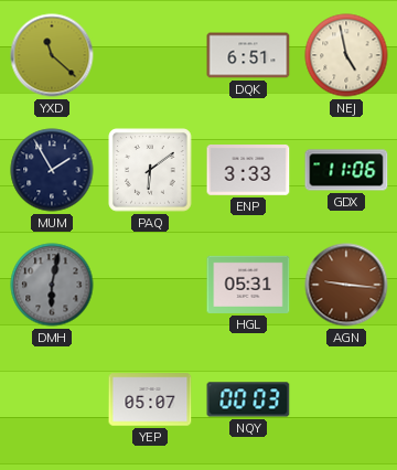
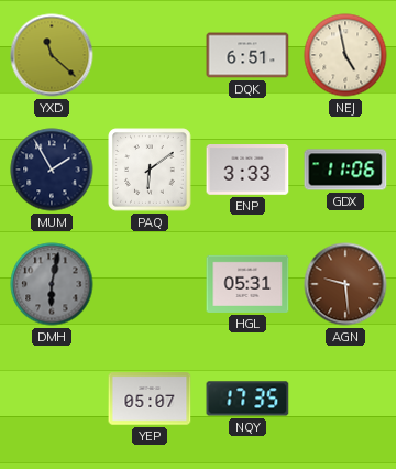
AGN: 9:16 -> 9:29 (345, 284)
NQY: 00:03 -> 17:35 (248, 399)
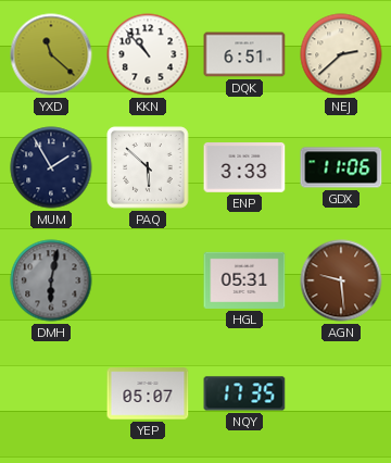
KKN: none -> 10:53 (148, 54)
NEJ: 4:58 -> 2:38 (341, 54)
PAQ: 6:09 -> 5:52 (148, 167)
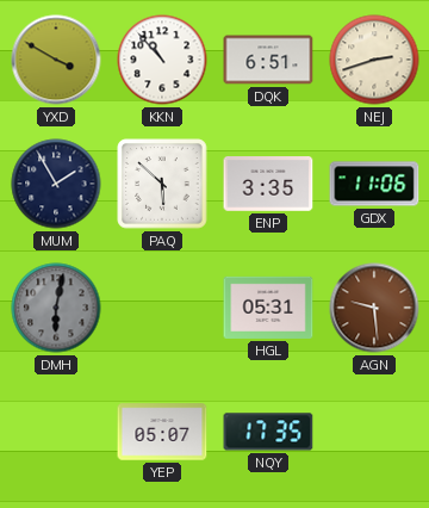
YXD: 11:22 -> 3:50 (56, 60)
NEJ: 2:38 -> 2:42 (374, 60)
ENP: 3:33 -> 3:35 (268, 185)
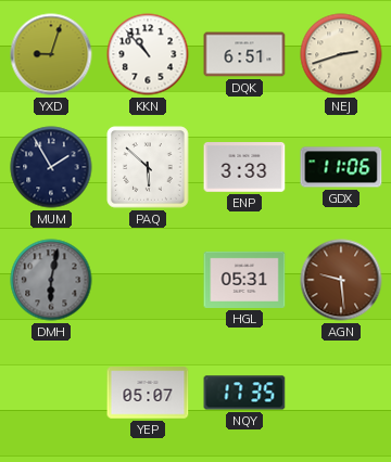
YXD: 3:50 -> 9:03 (51, 54)
ENP: 3:35 -> 3:33 (244, 168)
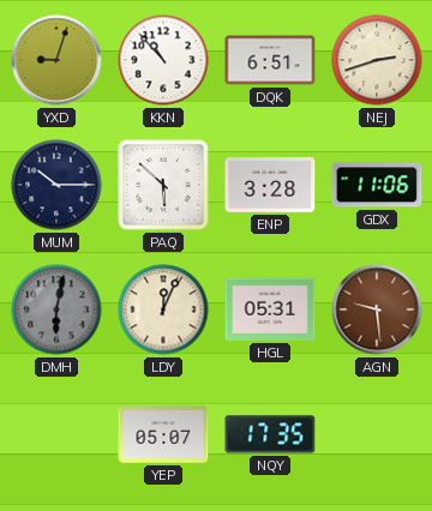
MUM: 1:55 -> 10:15 (56, 185)
ENP: 3:33 -> 3:28 (270, 186)
LDY: none -> 12:04 (163, 309)
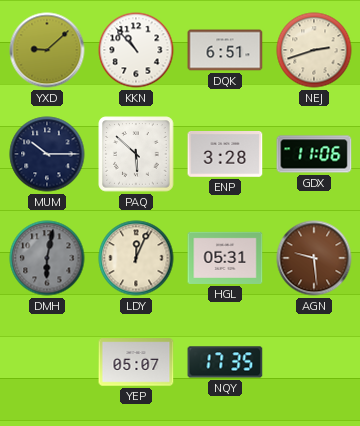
YXD: 9:03 -> 9:08 (47, 50)
